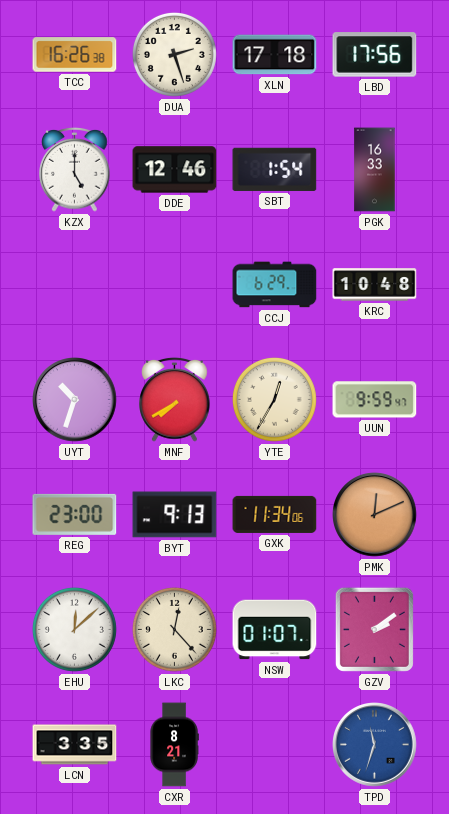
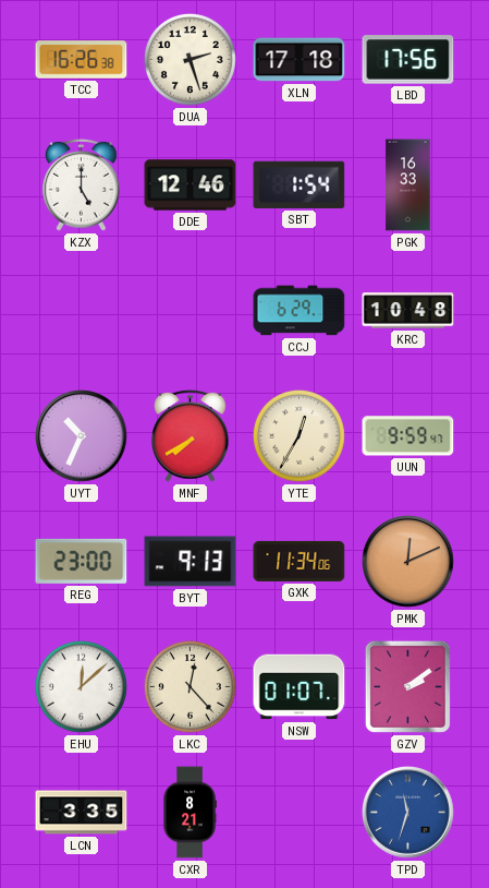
UYT: 10:33 -> 10:34 (82, 436)
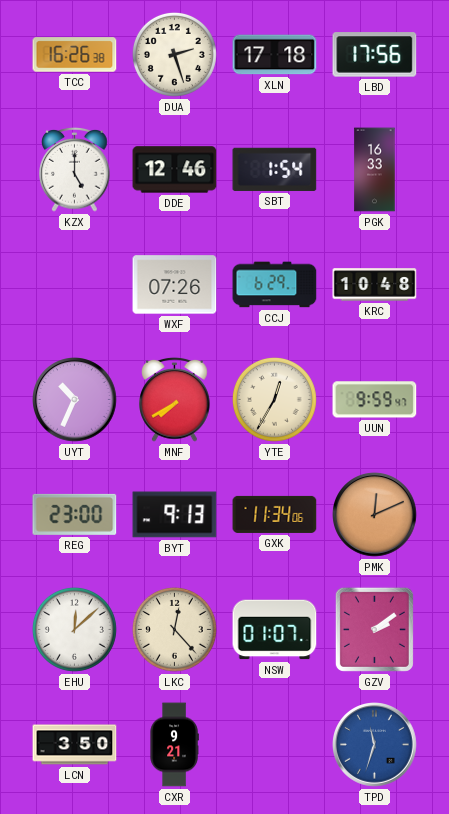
WXF: none -> 07:26 (175, 285)
LCN: 3:35 -> 3:50 (75, 745)
CXR: 8:21 -> 9:21 (174, 745)
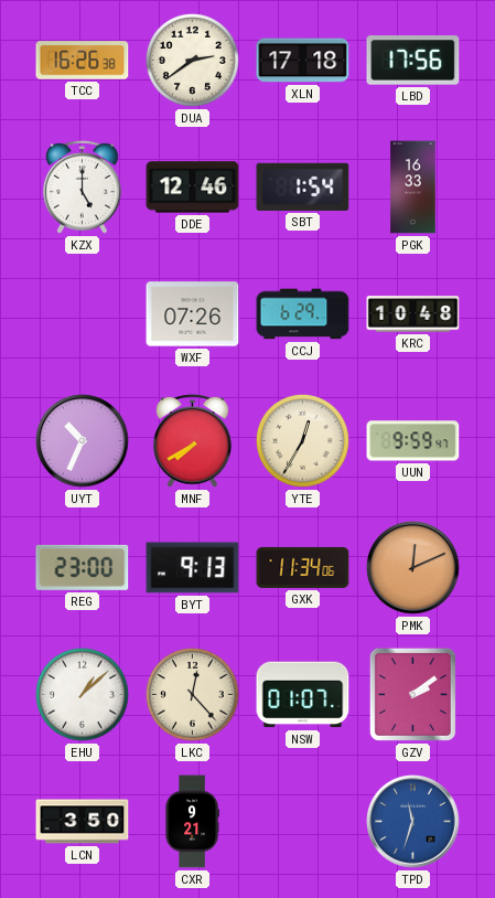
DUA: 2:27 -> 2:39 (192, 60)
EHU: 12:08 -> 1:08 (82, 694)
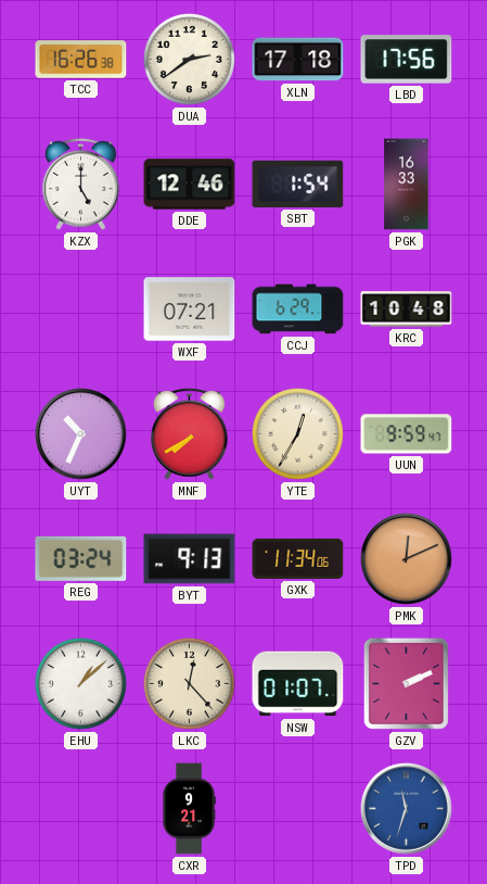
WXF: 07:26 -> 07:21 (190, 310)
REG: 23:00 -> 03:24 (81, 558)
GZV: 2:09 -> 2:11 (406, 683)
LCN: 3:50 -> none (83, 822)
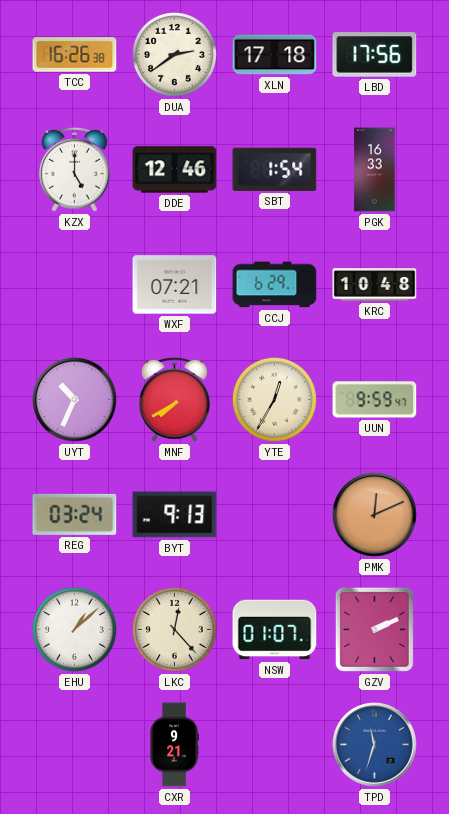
GXK: 11:34 -> none (298, 558)
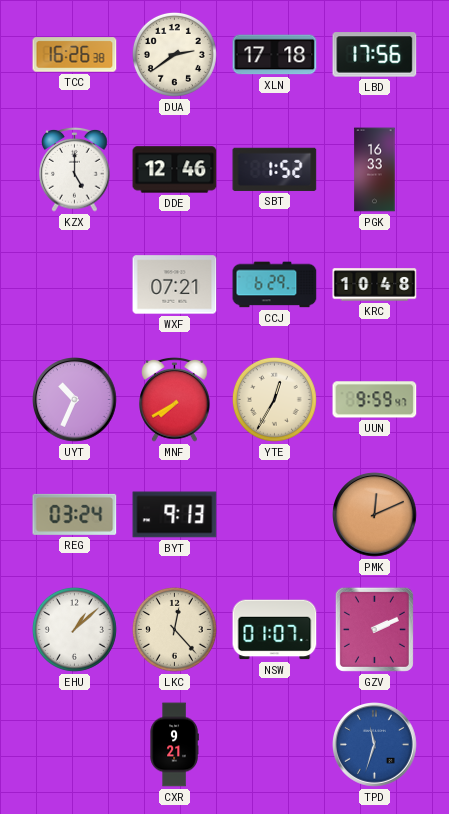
SBT: 1:54 -> 1:52 (275, 169)
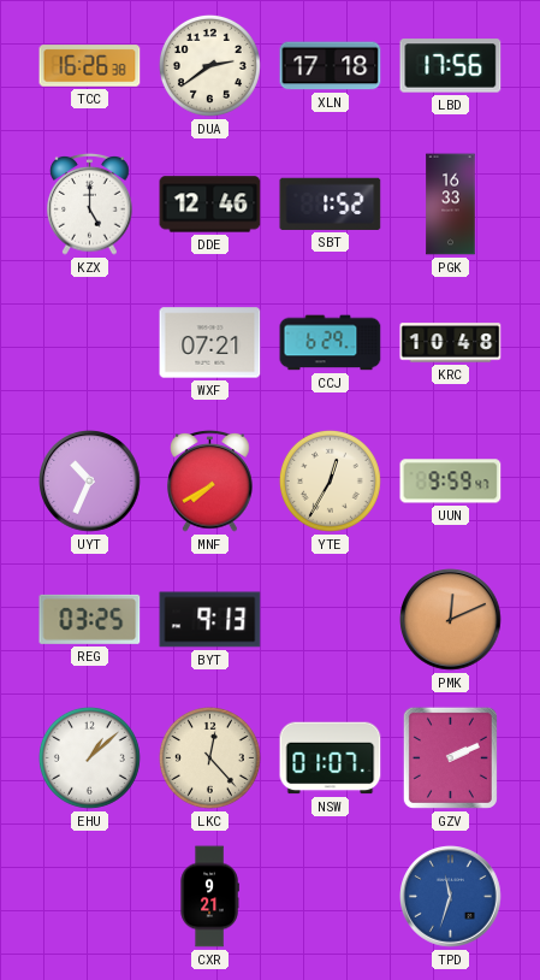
REG: 03:24 -> 03:25 (90, 619)
